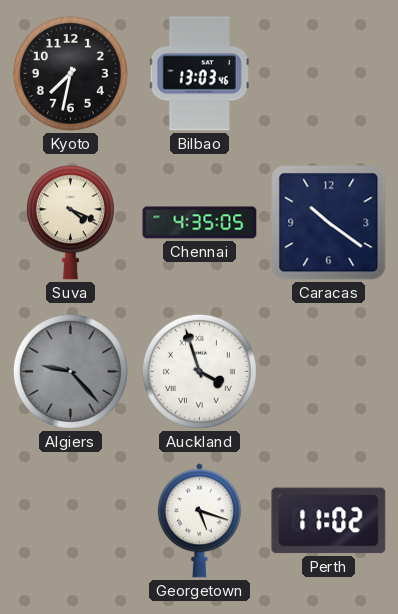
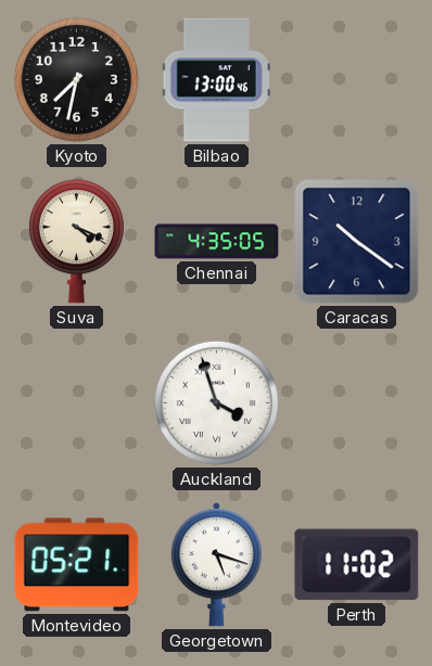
Bilbao: 13:03 -> 13:00 (216, 80)
Algiers: 9:23 -> none (70, 371)
Montevideo: none -> 05:21 (77, 565)
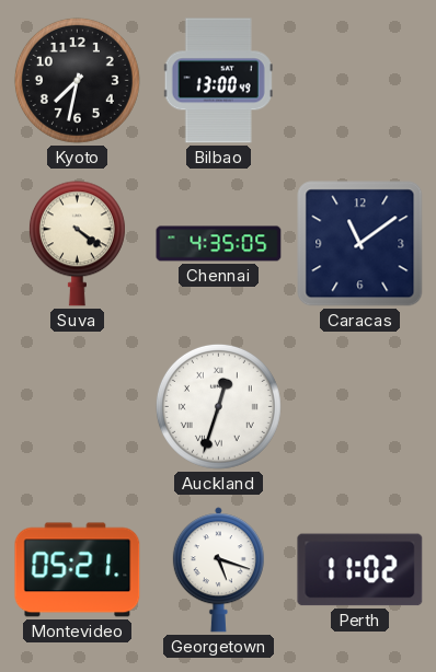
Bilbao: 13:00:46 -> 13:00:49 (218, 81)
Suva: 4:19 -> 4:21 (77, 244)
Caracas: 10:21 -> 11:09 (360, 244)
Auckland: 3:57 -> 12:33 (218, 406)
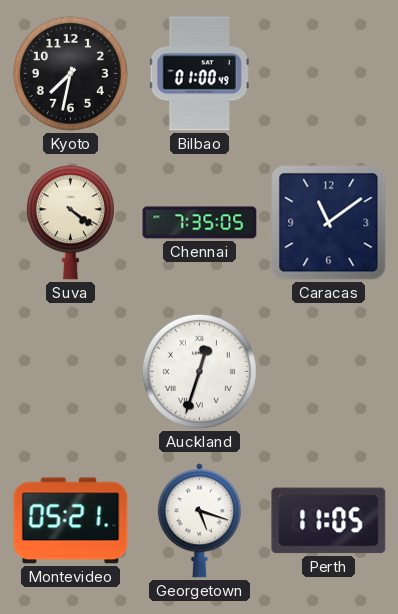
Bilbao: 13:00 -> 01:00 (199, 74)
Chennai: 4:35 -> 7:35 (200, 223)
Perth: 11:02 -> 11:05 (329, 521)
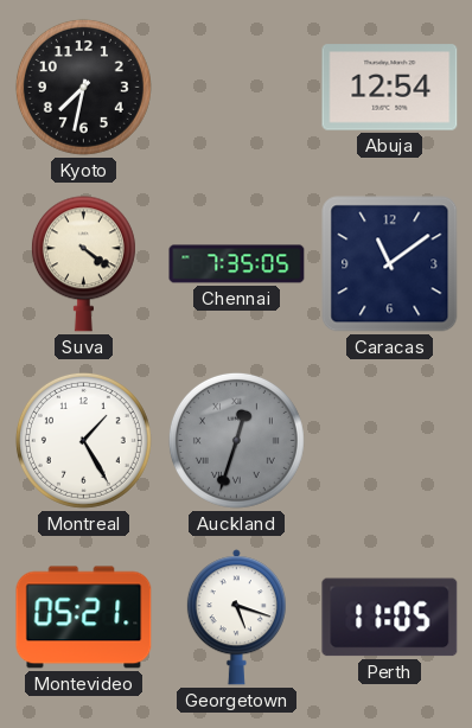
Bilbao: 01:00 -> none (199, 74)
Abuja: none -> 12:54 (390, 88)
Montreal: none -> 1:25 (83, 440)
Auckland dial: white -> grey (236, 440)
